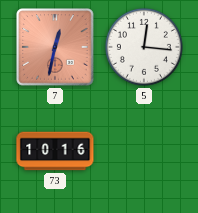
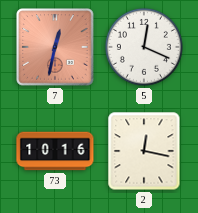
5: 12:16 -> 12:19 (144, 47)
2: none -> 12:17 (144, 151)
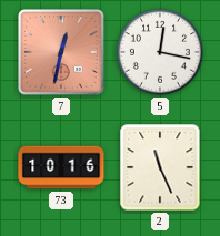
5: 12:19 -> 12:17 (160, 52)
2: 12:17 -> 11:26 (160, 167)
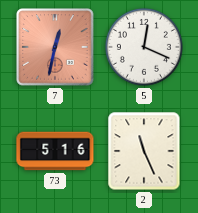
5: 12:17 -> 12:19 (144, 47)
73: 10:16 -> 5:16 (55, 151)
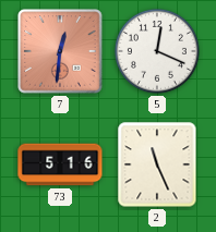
7: 12:32 -> 12:31 (60, 51)
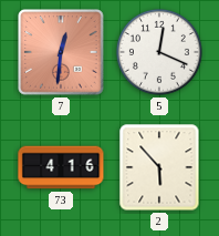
73: 5:16 -> 4:16 (61, 167)
2: 11:26 -> 5:53 (159, 167)
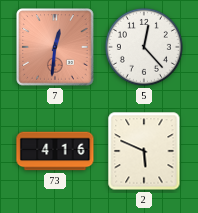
5: 12:19 -> 12:23 (144, 47)
2: 5:53 -> 5:49 (144, 151)
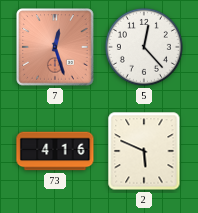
7: 12:31 -> 12:27 (55, 47)
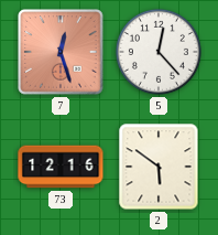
73: 4:16 -> 12:16 (61, 167)
2: 5:49 -> 5:51 (159, 167)
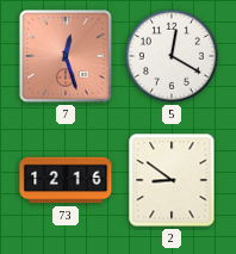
5: 12:23 -> 12:20 (172, 56)
2: 5:51 -> 8:51 (172, 180)
